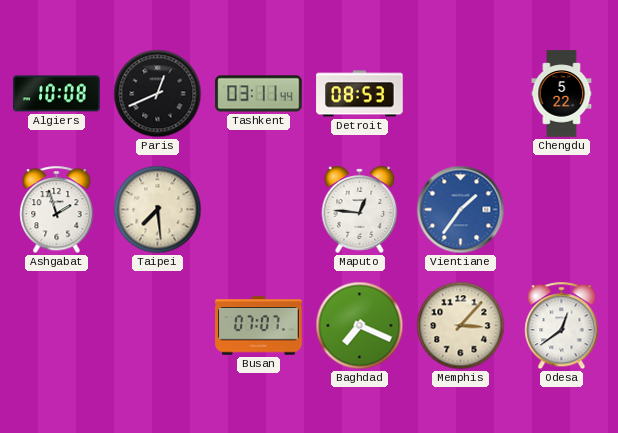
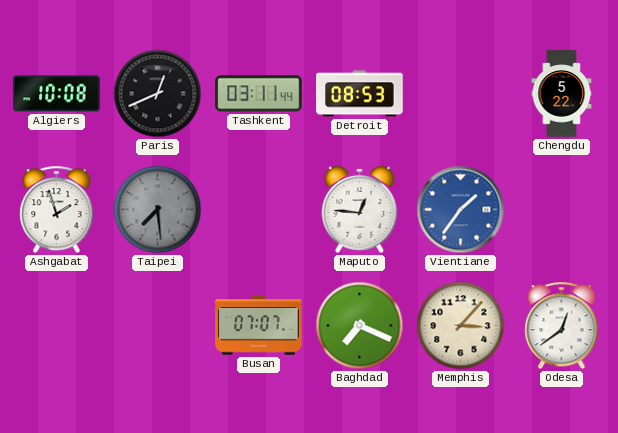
Taipei dial: cream -> grey (158, 210)
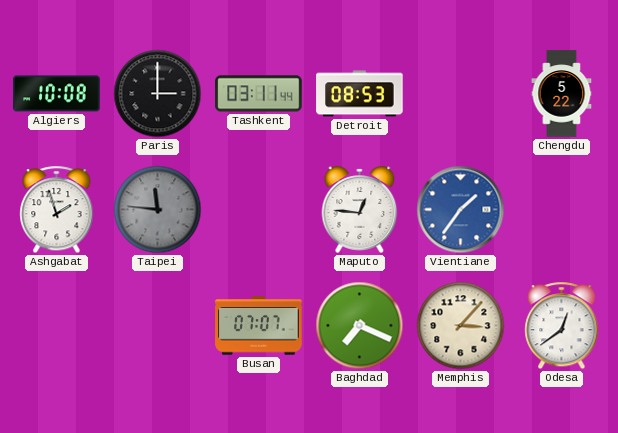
Paris: 12:41 -> 3:00 (158, 94)
Taipei: 7:29 -> 11:46 (158, 210)
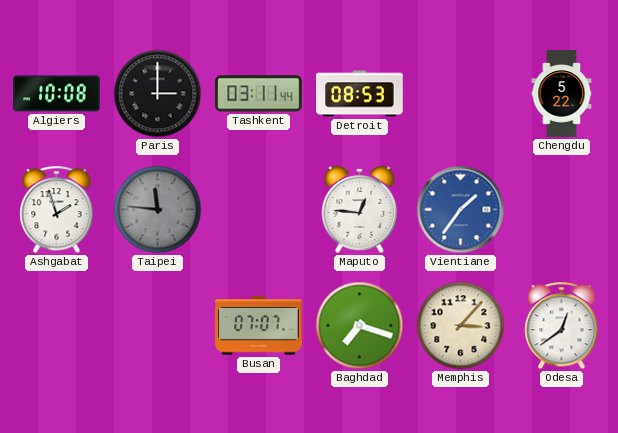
Baghdad: 7:19 -> 7:18 (360, 326)
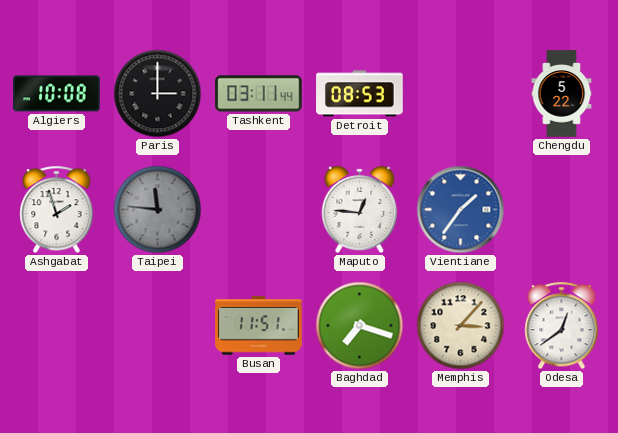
Busan: 07:07 -> 11:51 (259, 326)
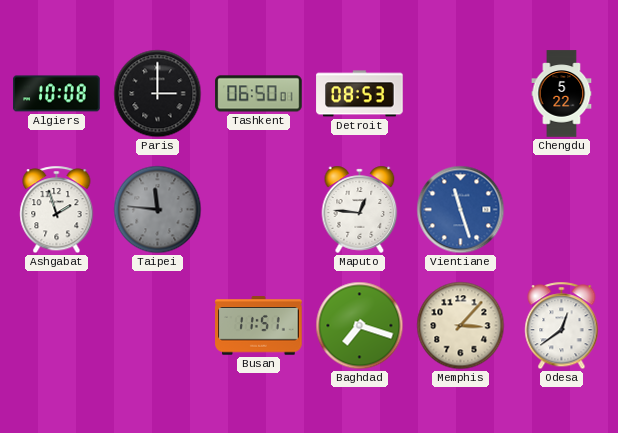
Tashkent: 03:11 -> 06:50 (259, 94)
Vientiane: 1:36 -> 11:27 (461, 210)
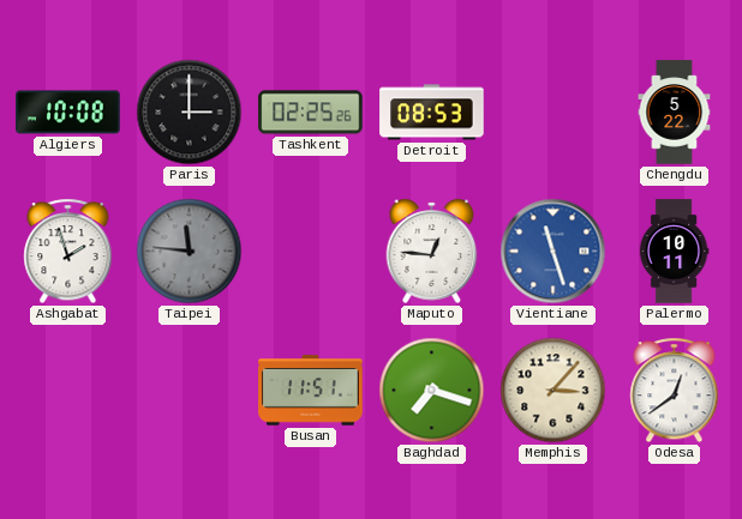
Tashkent: 06:50 -> 02:25 (311, 113)
Palermo: none -> 10:11 (674, 252)
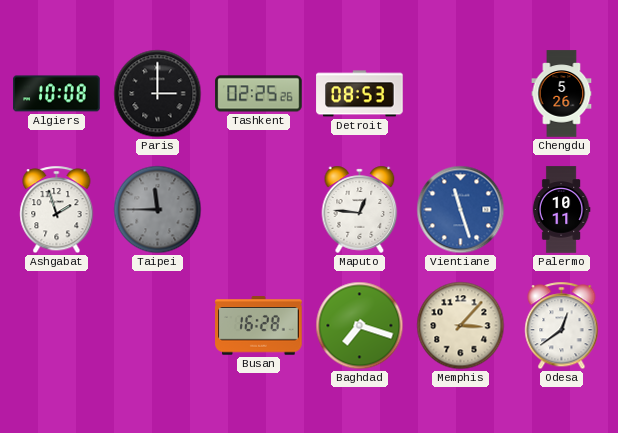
Chengdu: 5:22 -> 5:26 (562, 94)
Taipei: 11:46 -> 11:45 (158, 210)
Busan: 11:51 -> 16:28 (259, 326)
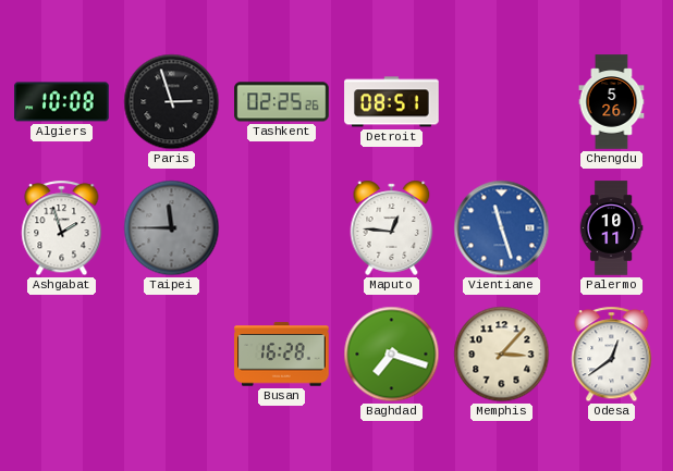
Paris: 3:00 -> 2:57 (172, 102)
Detroit: 08:53 -> 08:51 (392, 102)
